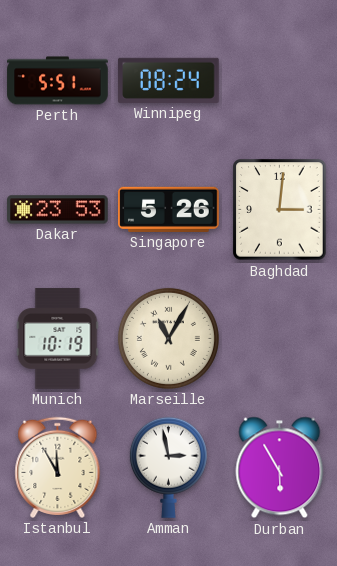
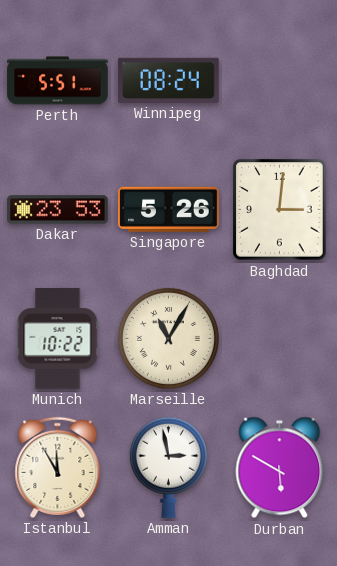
Munich: 10:19 -> 10:22 (58, 339)
Durban: 5:55 -> 5:50 (280, 468)
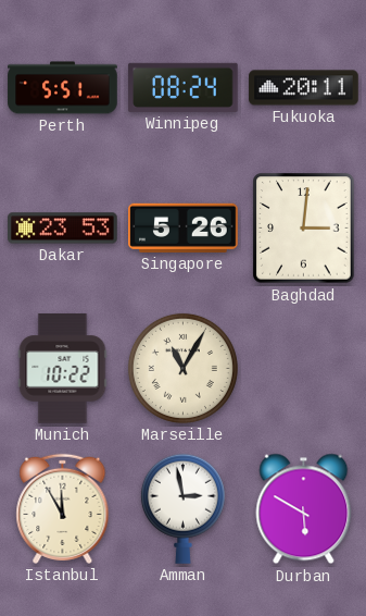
Fukuoka: none -> 20:11 (304, 88)
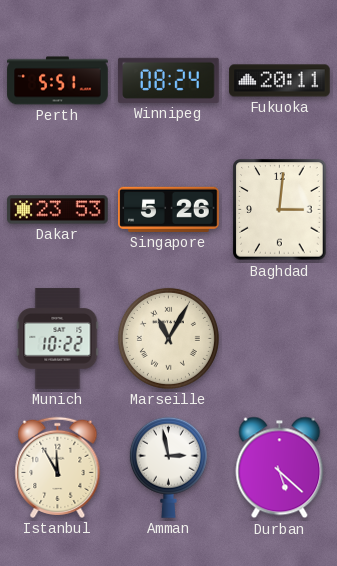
Durban: 5:50 -> 5:22 (280, 468)
